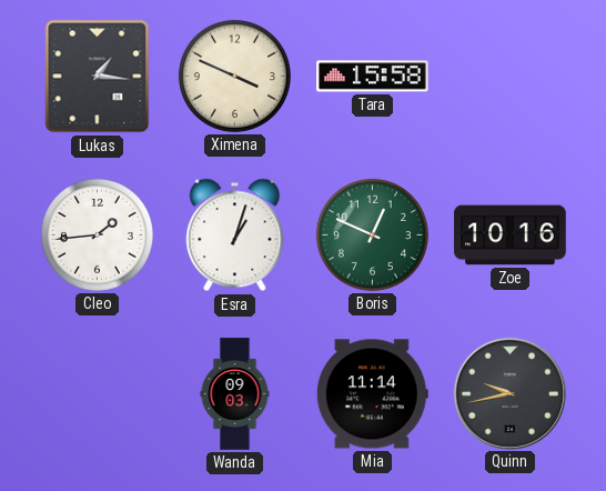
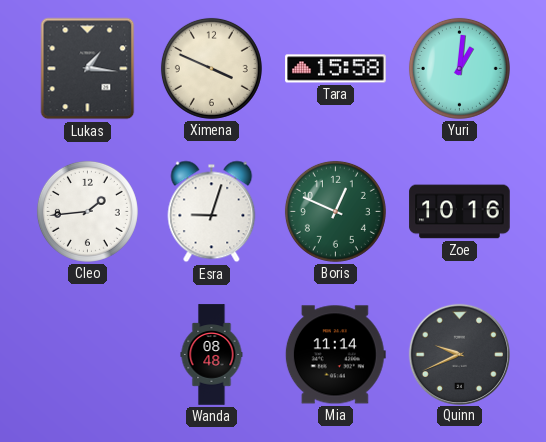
Yuri: none -> 1:01 (459, 68)
Esra: 1:03 -> 9:03 (212, 212)
Wanda: 09:03 -> 08:48 (212, 355)
Quinn: 9:43 -> 9:41 (459, 354)
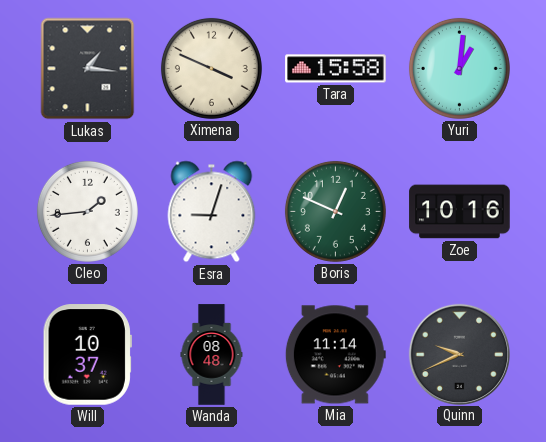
Will: none -> 10:37 (87, 355)
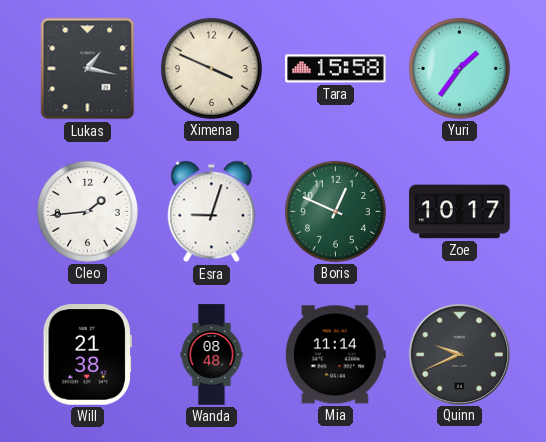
Lukas: 1:16 -> 1:17 (88, 69)
Yuri: 1:01 -> 1:36 (459, 68)
Zoe: 10:16 -> 10:17 (460, 212)
Will: 10:37 -> 21:38 (87, 355)
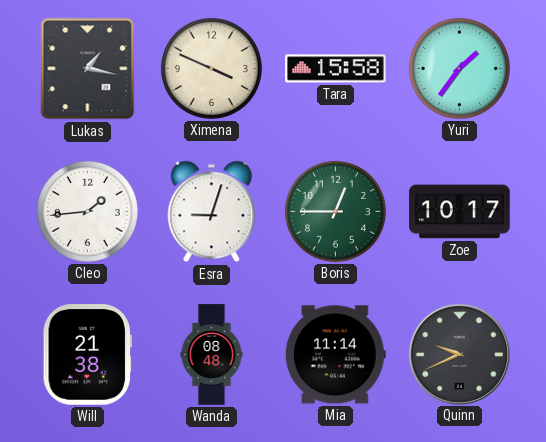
Boris: 12:49 -> 12:45 (335, 211)
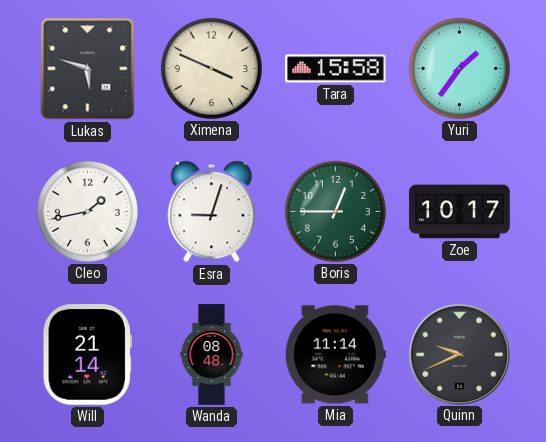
Lukas: 1:17 -> 5:48 (88, 69)
Cleo: 1:44 -> 1:43 (87, 211)
Will: 21:38 -> 21:14 (87, 355)
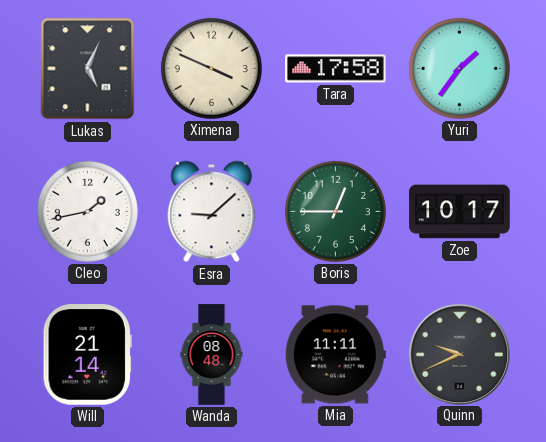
Lukas: 5:48 -> 5:04 (88, 69)
Tara: 15:58 -> 17:58 (336, 69)
Esra: 9:03 -> 9:08 (212, 212)
Mia: 11:14 -> 11:11 (335, 355)
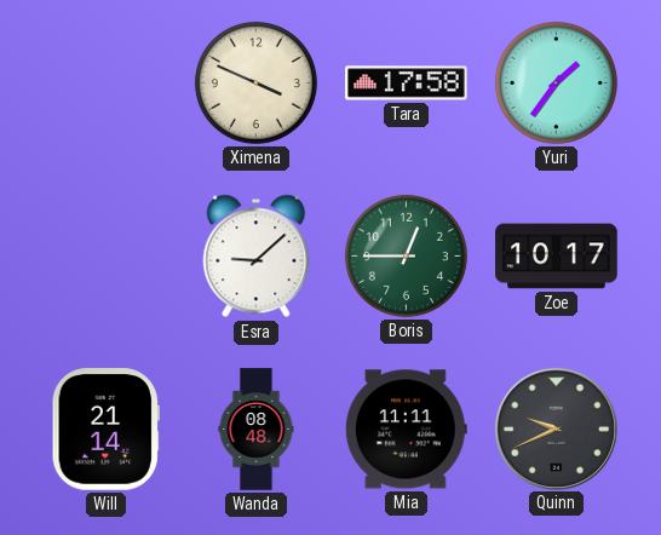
Lukas: 5:04 -> none (88, 69)
Cleo: 1:43 -> none (87, 211)
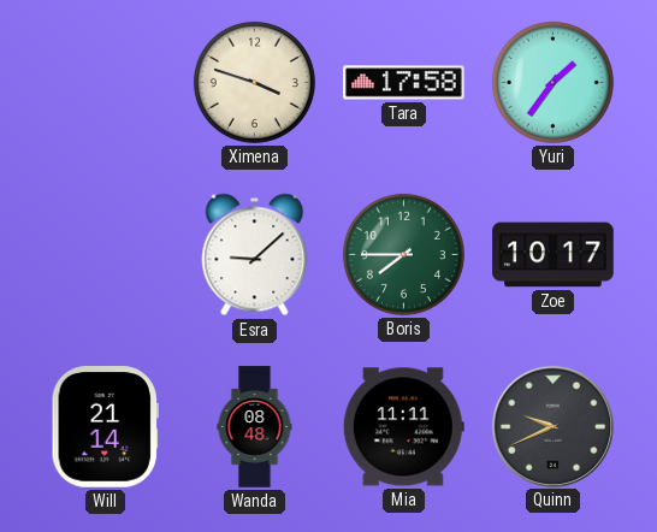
Ximena: 3:49 -> 3:48 (254, 82)
Boris: 12:45 -> 7:45 (403, 254)
